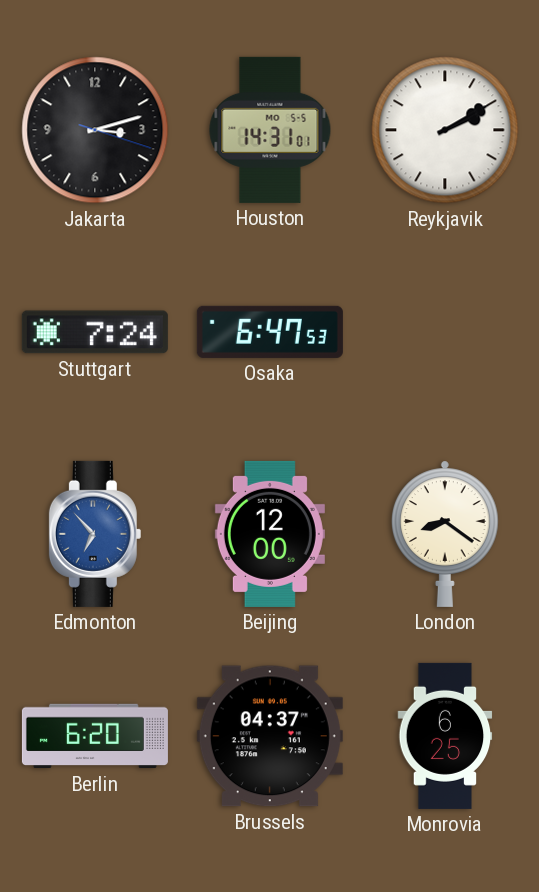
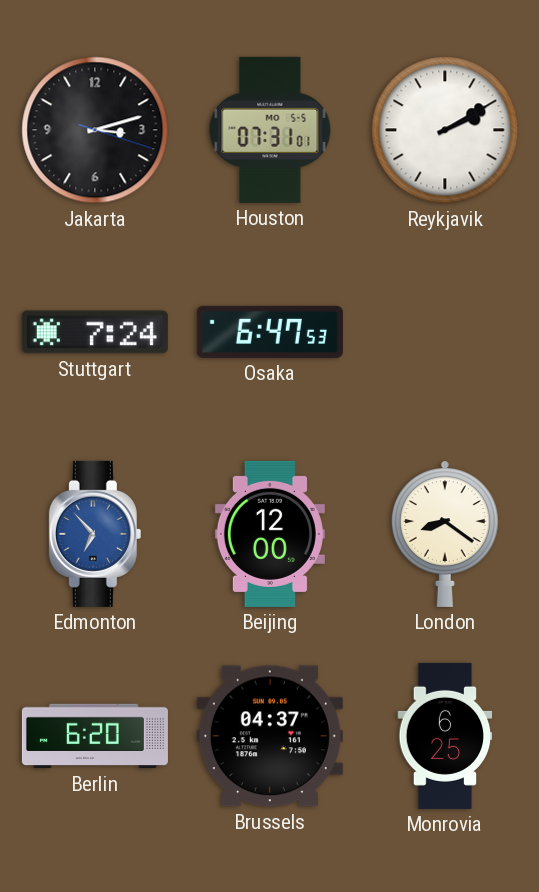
Houston: 14:31 -> 07:31 (270, 130)
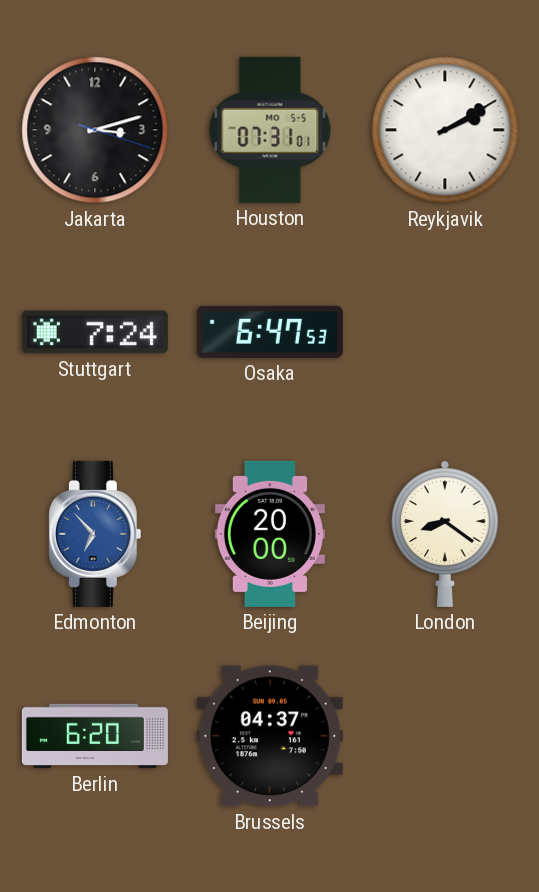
Beijing: 12:00 -> 20:00 (270, 534)
Monrovia: 6:25 -> none (445, 736)
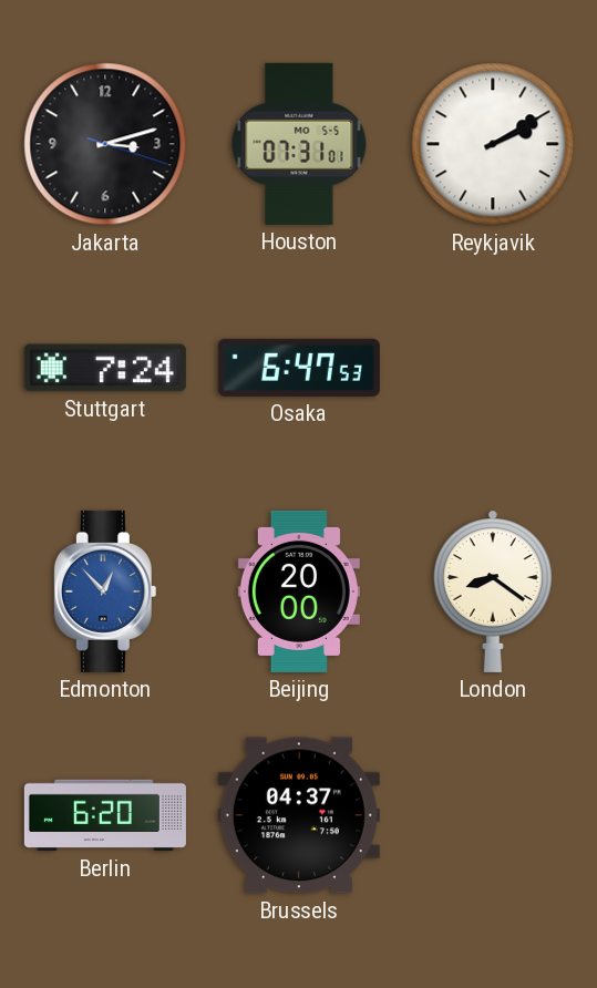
Edmonton: 6:53 -> 12:53 (105, 591)
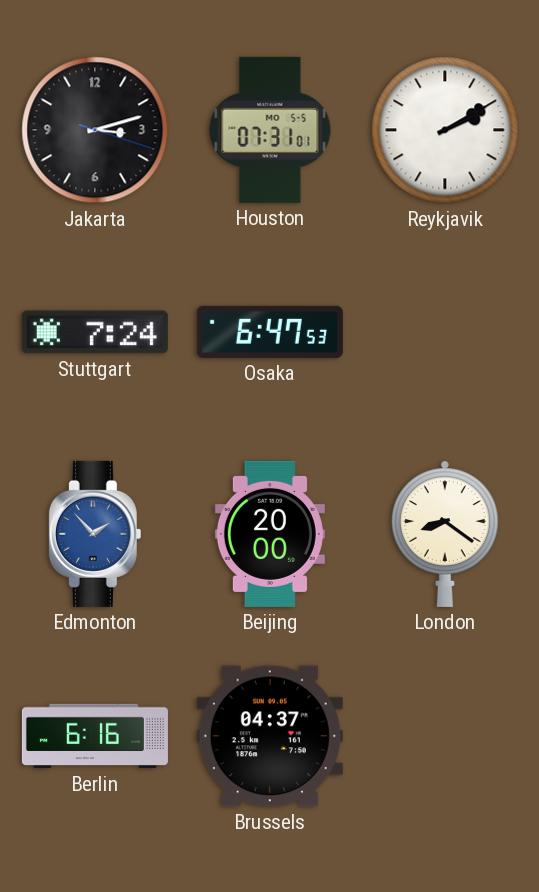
Edmonton: 12:53 -> 1:53 (95, 534)
Berlin: 6:20 -> 6:16 (95, 736)
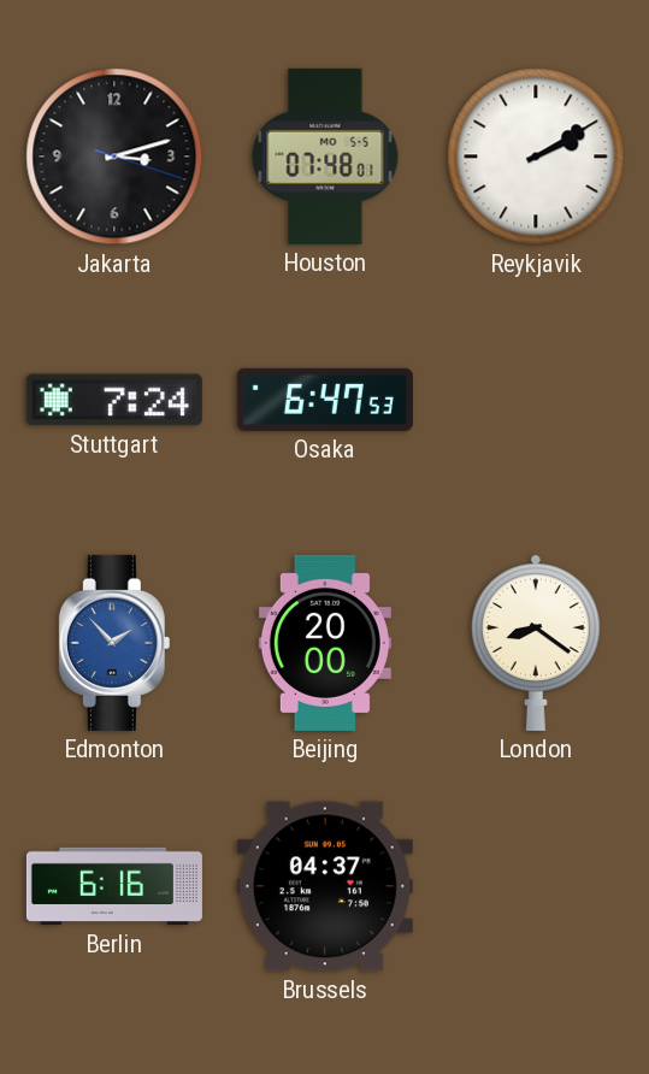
Houston: 07:31 -> 07:48 (325, 157)
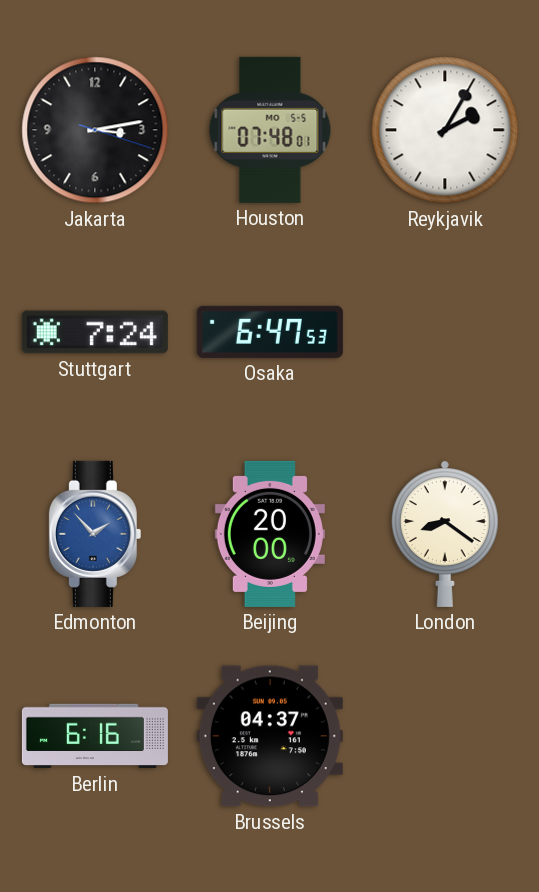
Jakarta: 3:12 -> 3:13 (95, 130)
Reykjavik: 2:10 -> 2:05 (445, 130)
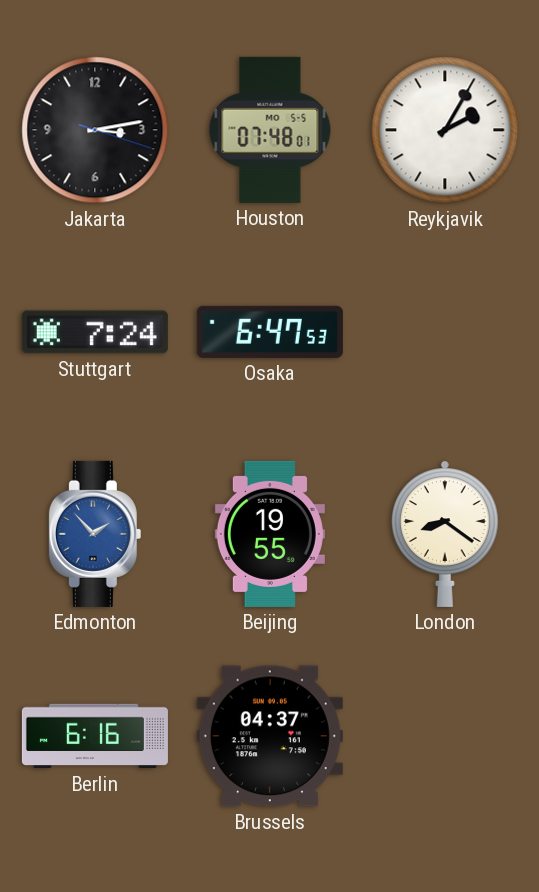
Beijing: 20:00 -> 19:55 (270, 534)
